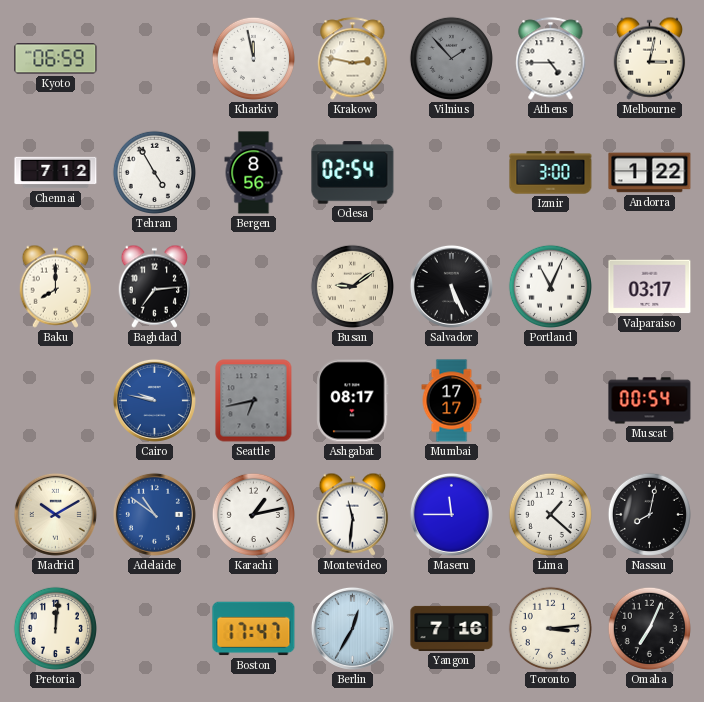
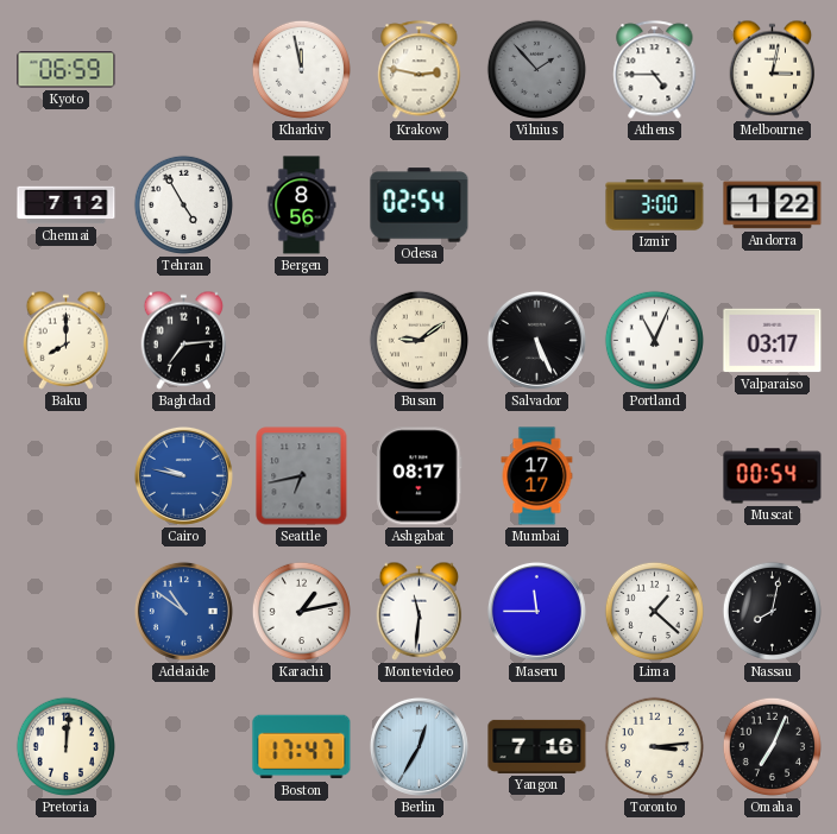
Madrid: 10:10 -> none (55, 514)
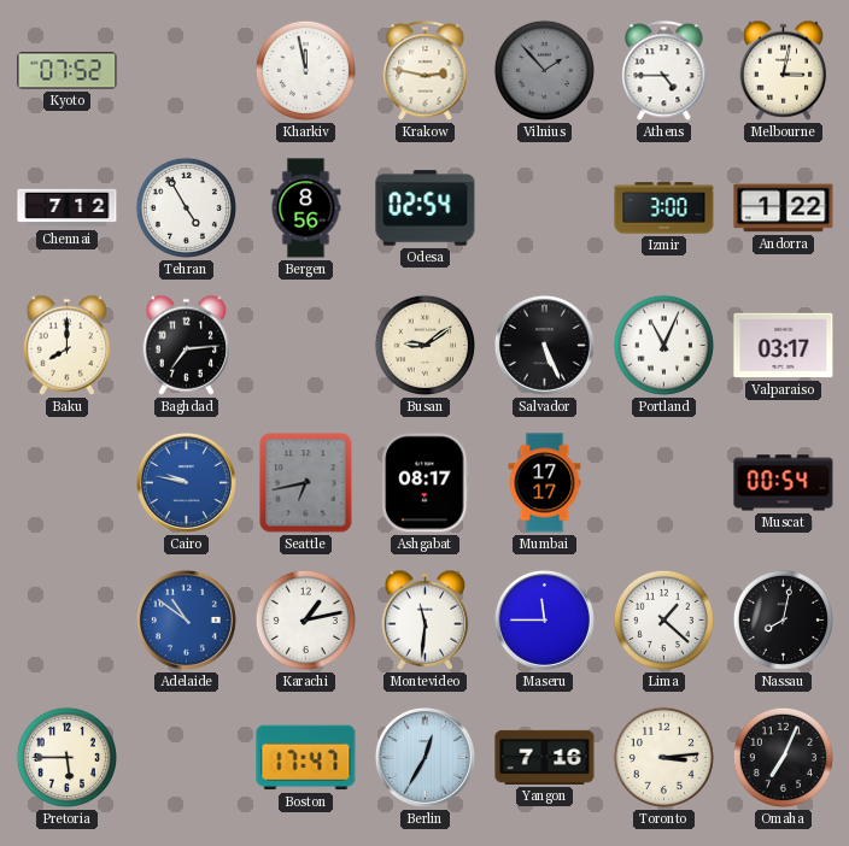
Kyoto: 06:59 -> 07:52 (68, 71)
Pretoria: 12:01 -> 5:45 (66, 757)
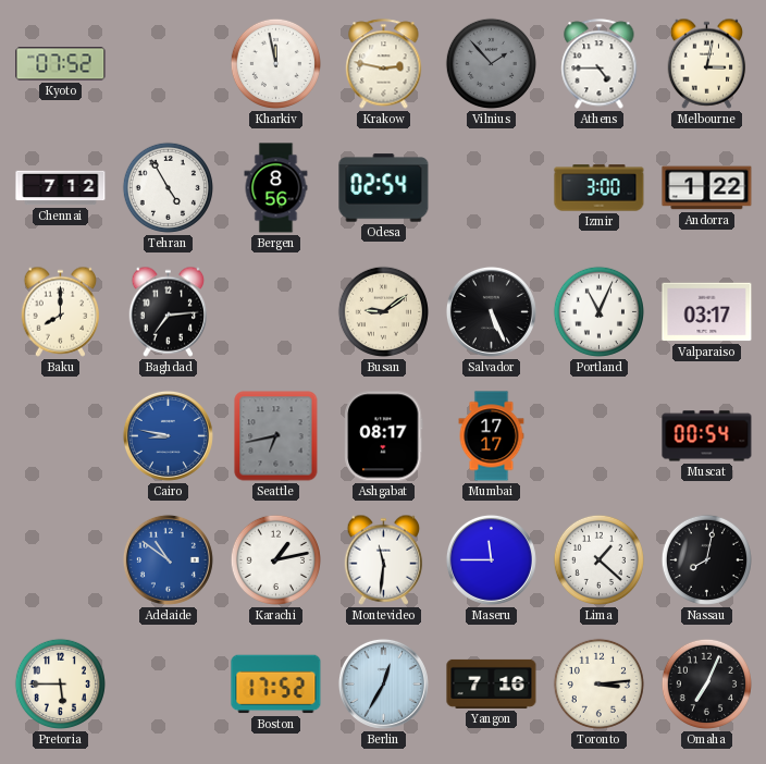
Cairo: 9:47 -> 8:47 (168, 435)
Boston: 17:47 -> 17:52 (276, 685)
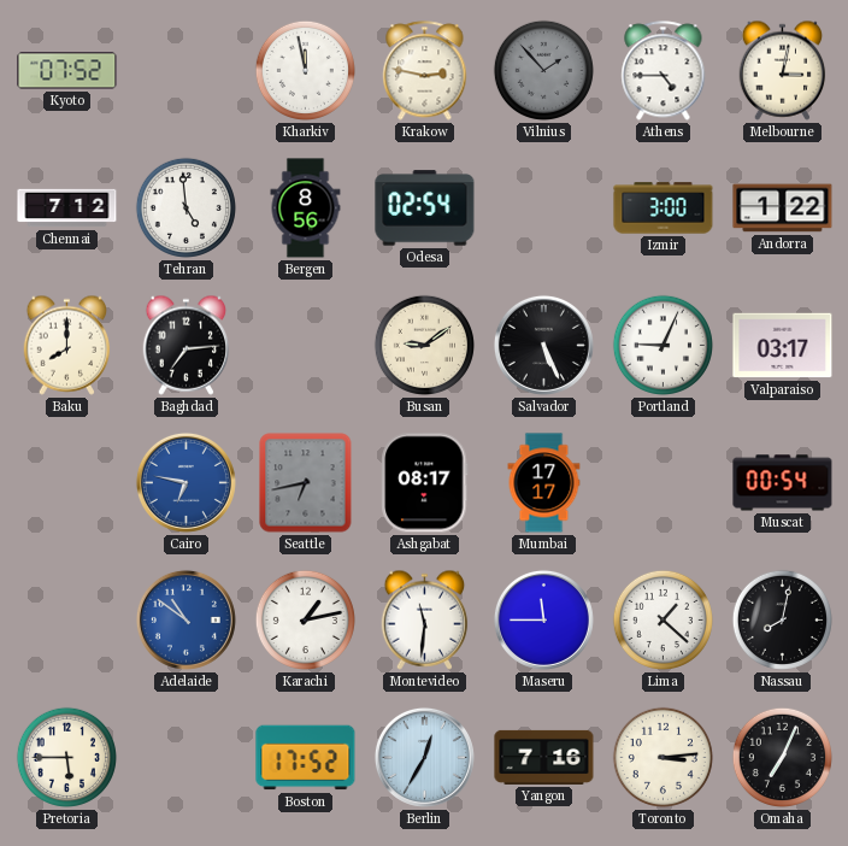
Tehran: 4:55 -> 4:59 (185, 207)
Portland: 11:04 -> 9:04 (662, 345)
Cairo: 8:47 -> 6:47 (185, 482)
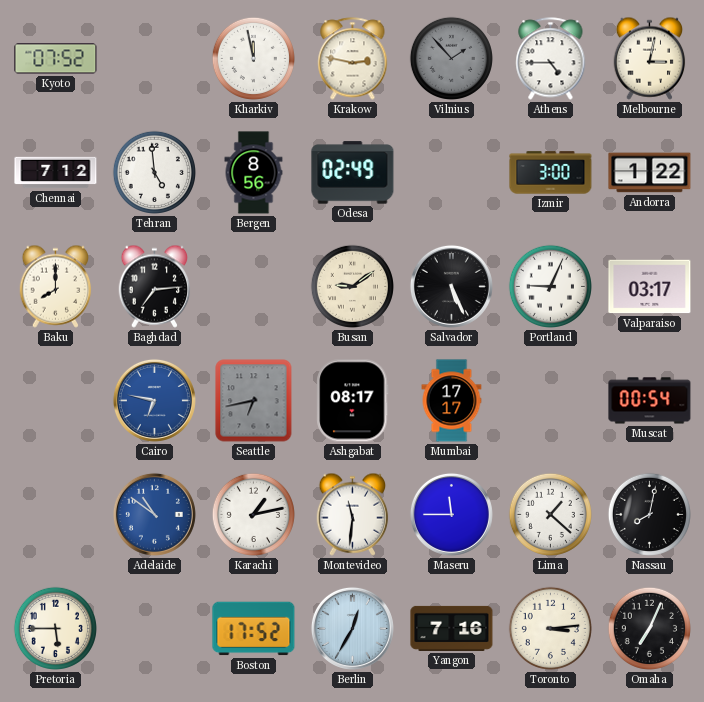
Odesa: 02:54 -> 02:49 (353, 173)
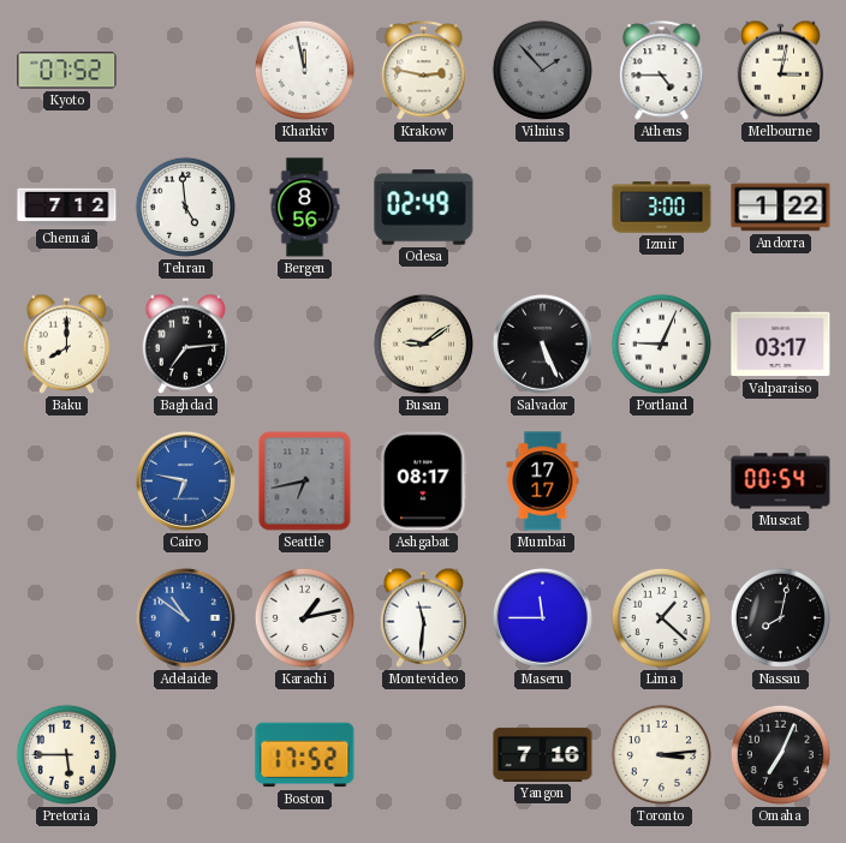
Berlin: 12:35 -> none (352, 628)
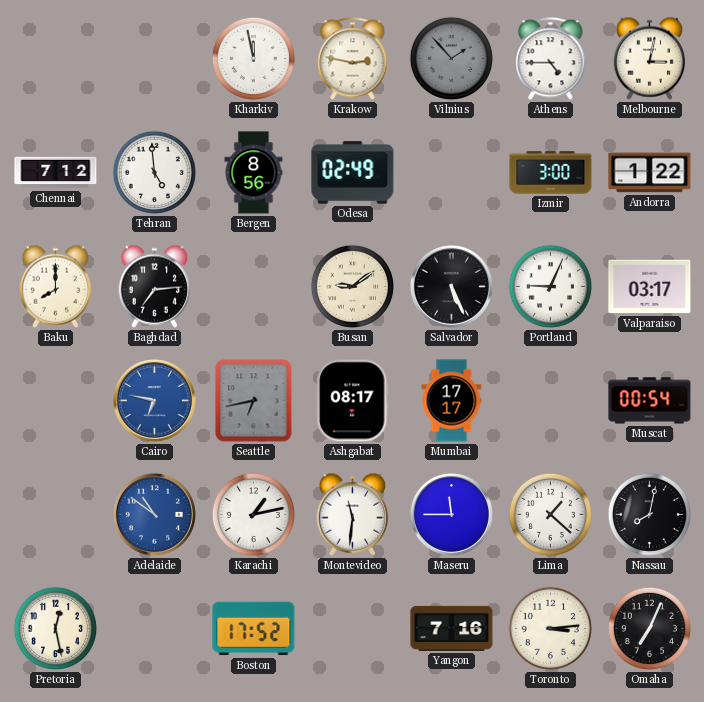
Kyoto: 07:52 -> none (67, 71)
Pretoria: 5:45 -> 12:28 (55, 628)
